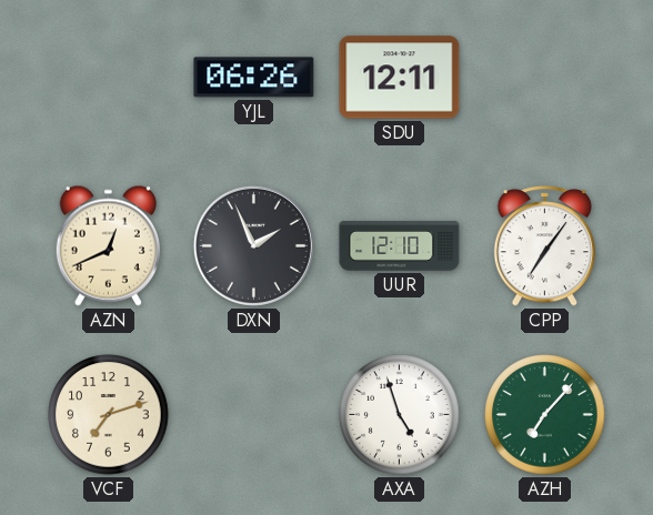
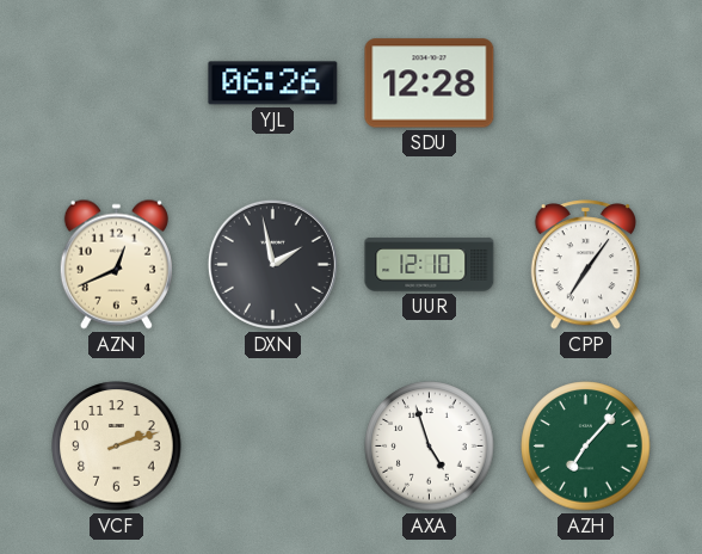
SDU: 12:11 -> 12:28 (430, 84)
DXN: 1:56 -> 1:58 (272, 264)
VCF: 7:12 -> 2:12 (117, 447)
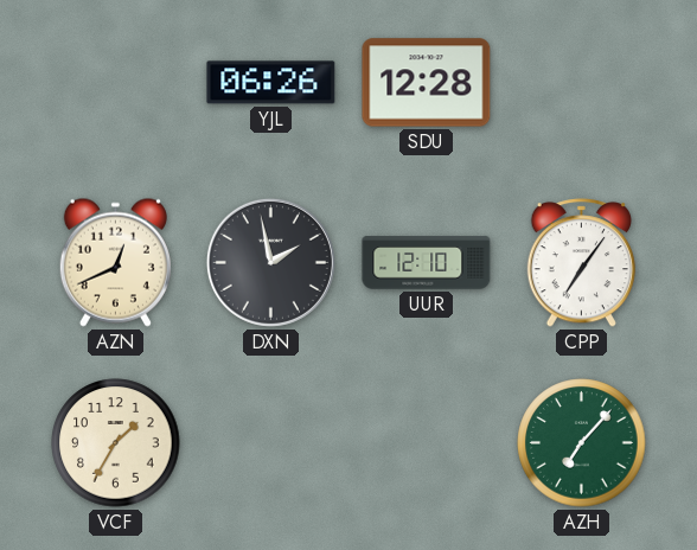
VCF: 2:12 -> 1:35 (116, 443)
AXA: 4:57 -> none (430, 447)
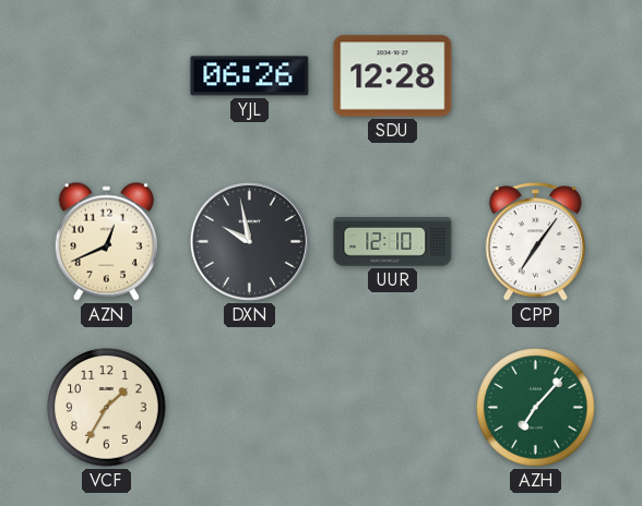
DXN: 1:58 -> 9:58 (249, 241)
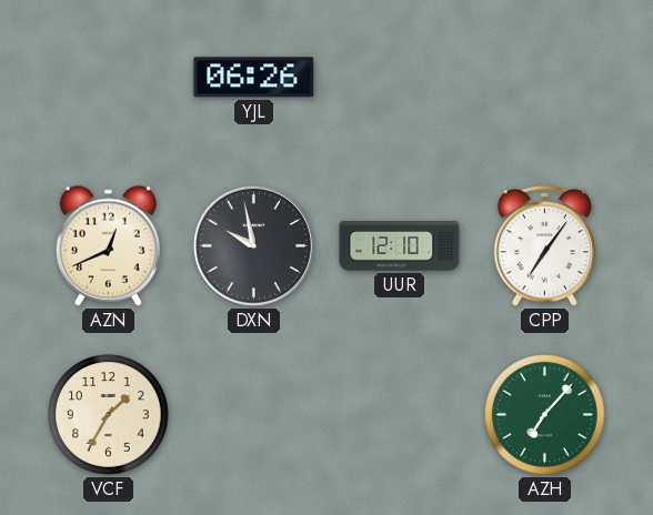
SDU: 12:28 -> none (393, 76)
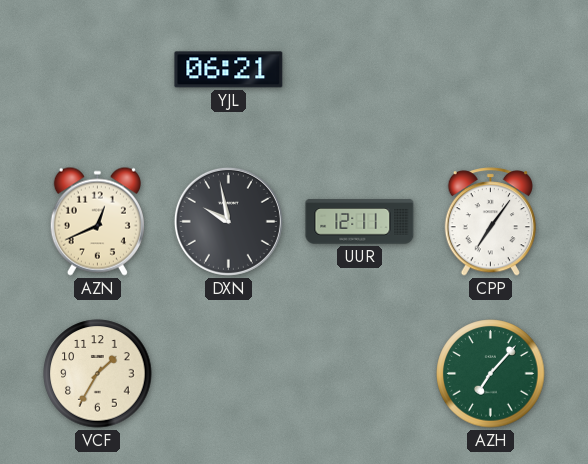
YJL: 06:26 -> 06:21 (229, 70)
UUR: 12:10 -> 12:11 (360, 222)
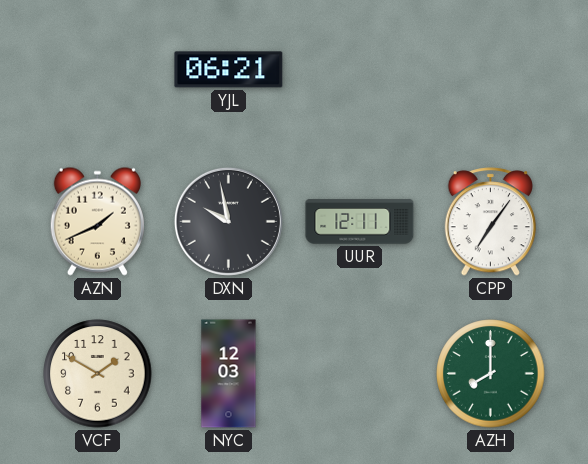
AZN: 12:41 -> 1:41 (97, 221)
VCF: 1:35 -> 1:50 (98, 374)
NYC: none -> 12:03 (229, 374)
AZH: 7:07 -> 8:00 (491, 374)
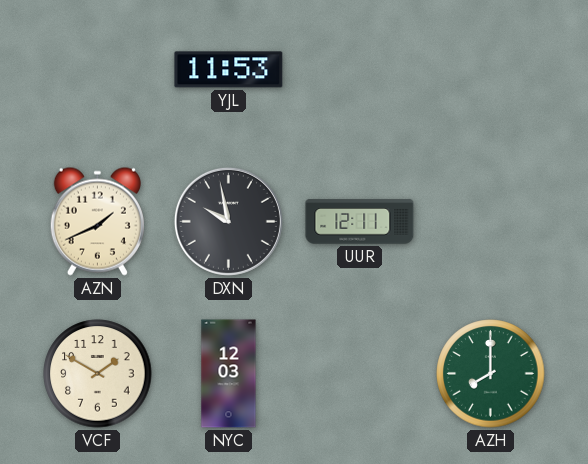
YJL: 06:21 -> 11:53 (229, 70)
CPP: 7:06 -> none (490, 222)
